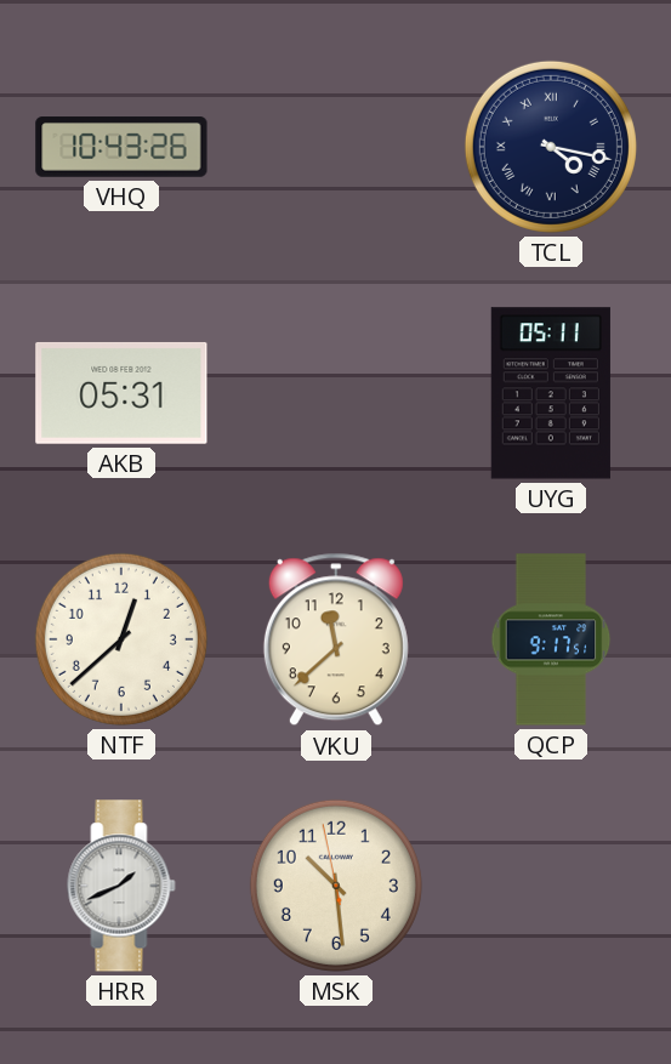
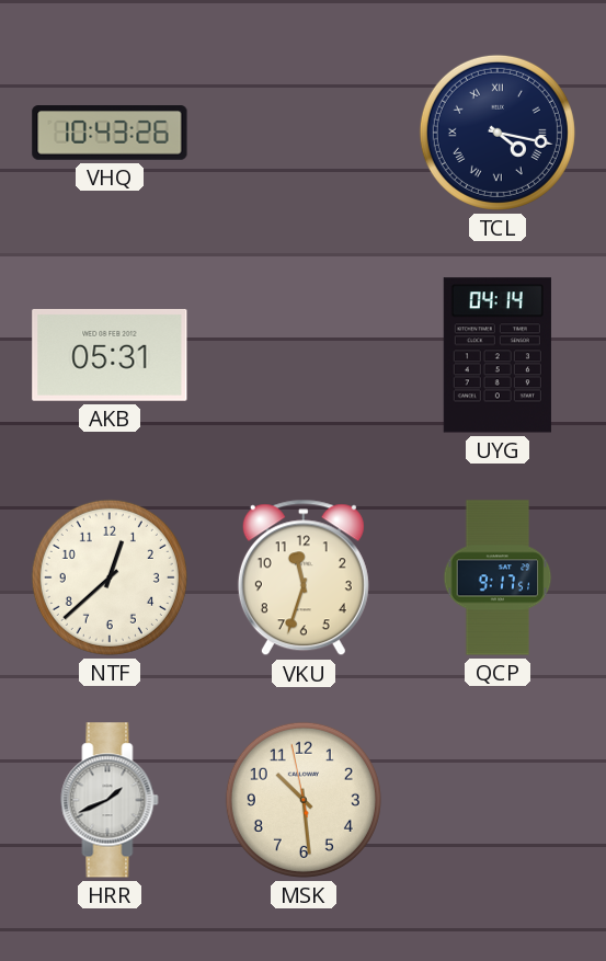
UYG: 05:11 -> 04:14 (498, 355)
VKU: 11:38 -> 11:33 (304, 577)
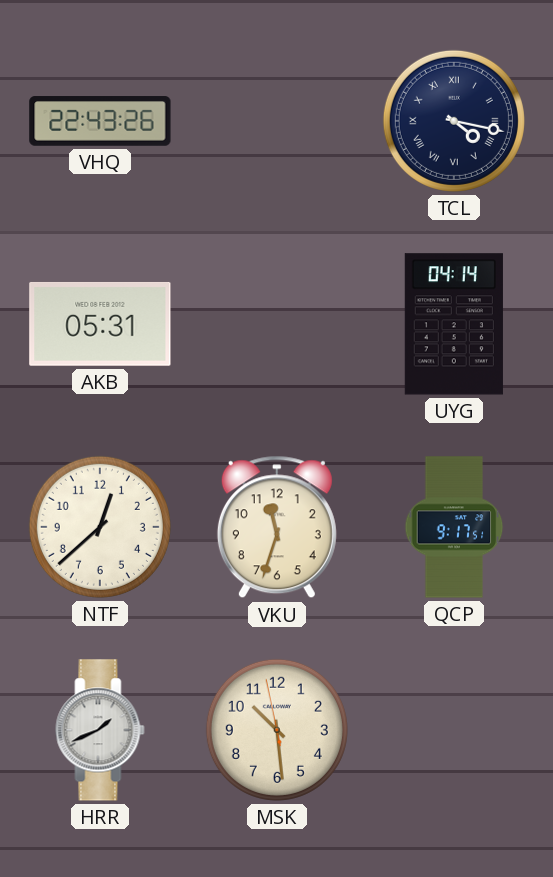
VHQ: 10:43 -> 22:43 (100, 121)
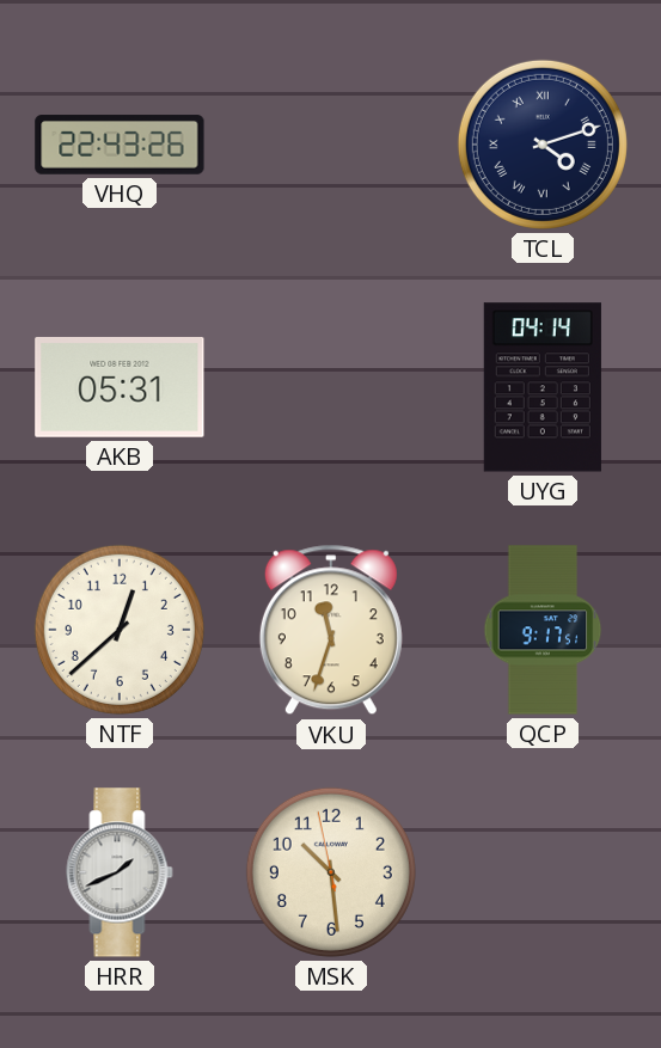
TCL: 4:17 -> 4:12 (543, 145)
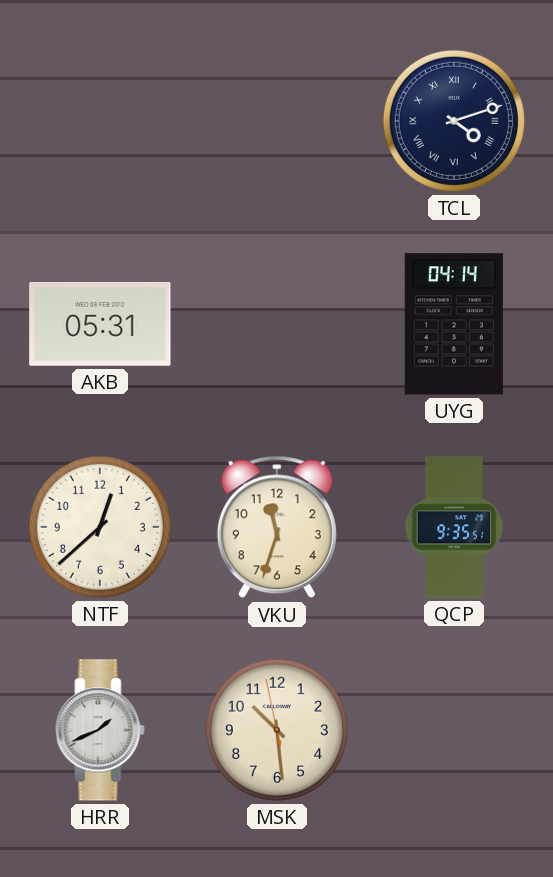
VHQ: 22:43 -> none (120, 145)
QCP: 9:17 -> 9:35 (454, 527)
